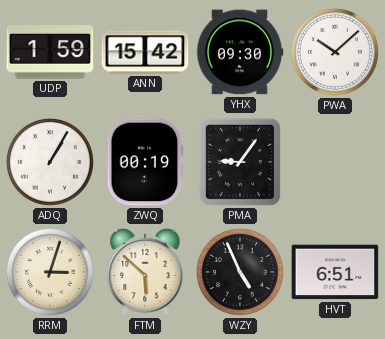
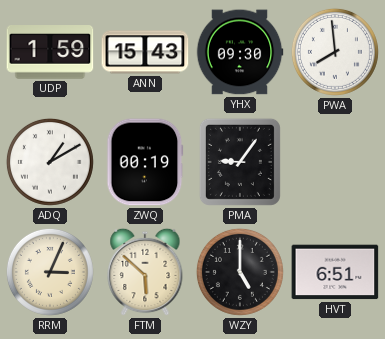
ANN: 15:42 -> 15:43 (145, 52)
PWA: 10:08 -> 7:59 (335, 52)
ADQ: 1:05 -> 1:10 (50, 162)
RRM: 3:03 -> 3:04 (50, 272)
WZY: 4:56 -> 5:00 (240, 272)
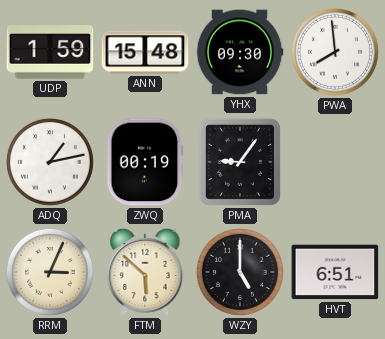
ANN: 15:43 -> 15:48 (145, 52)
ADQ: 1:10 -> 1:13 (50, 162)
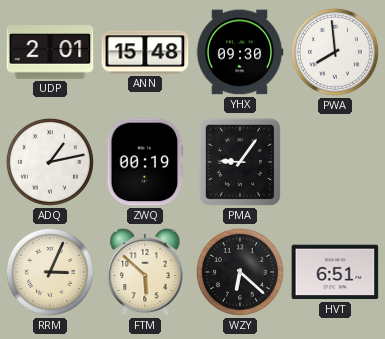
UDP: 1:59 -> 2:01 (50, 52)
WZY: 5:00 -> 6:22 (240, 272)
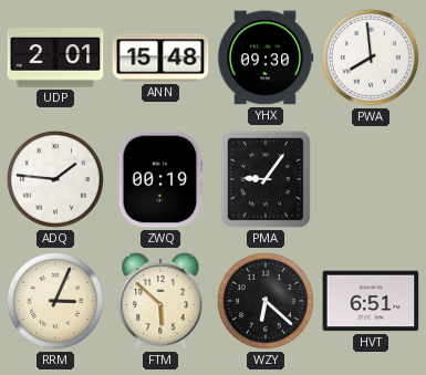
ADQ: 1:13 -> 1:46 (55, 179)
